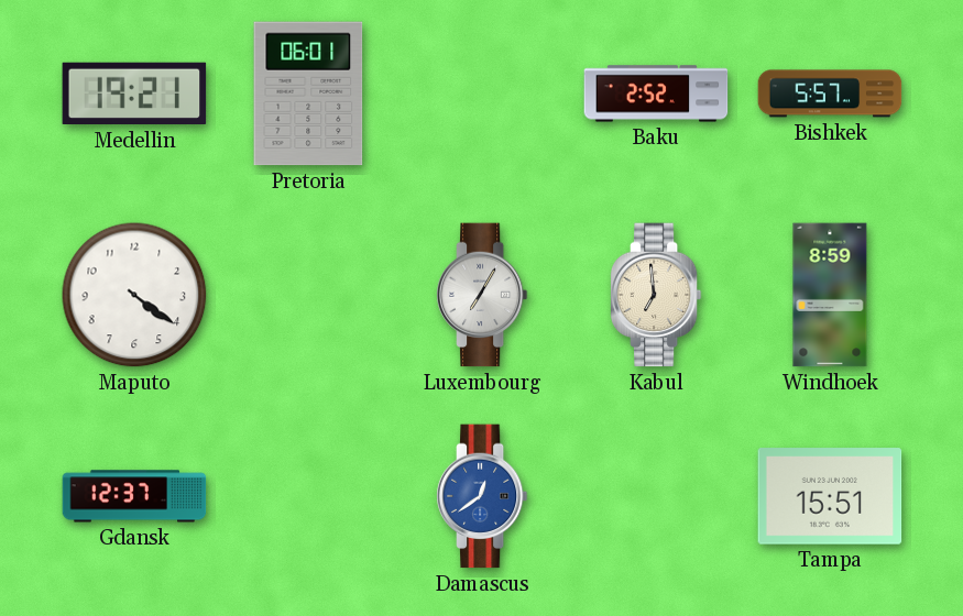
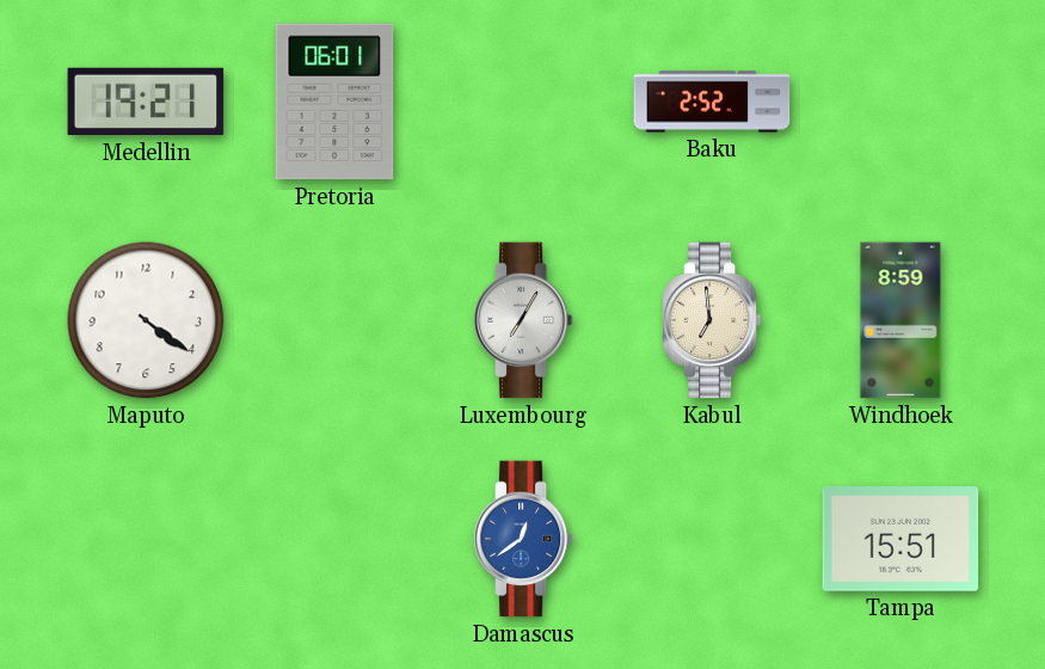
Bishkek: 5:57 -> none (830, 94)
Gdansk: 12:37 -> none (134, 496)
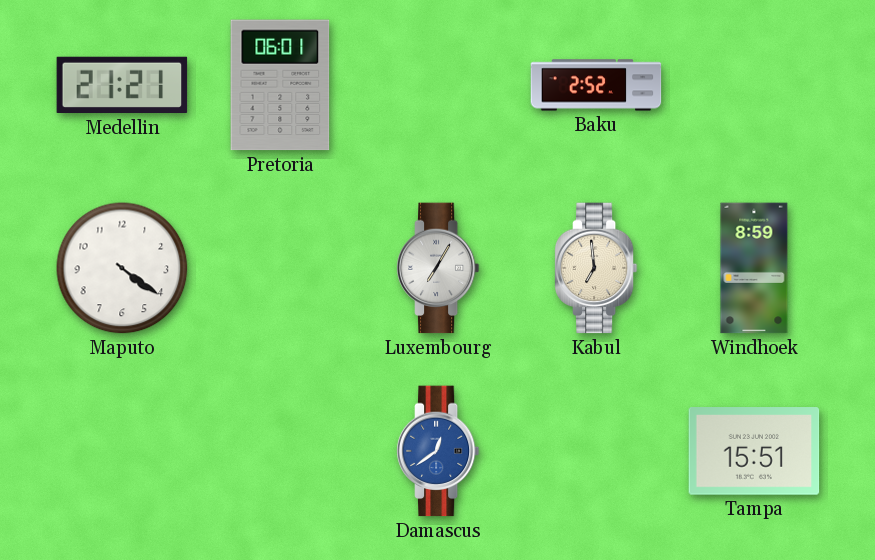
Medellin: 19:21 -> 21:21 (122, 85)
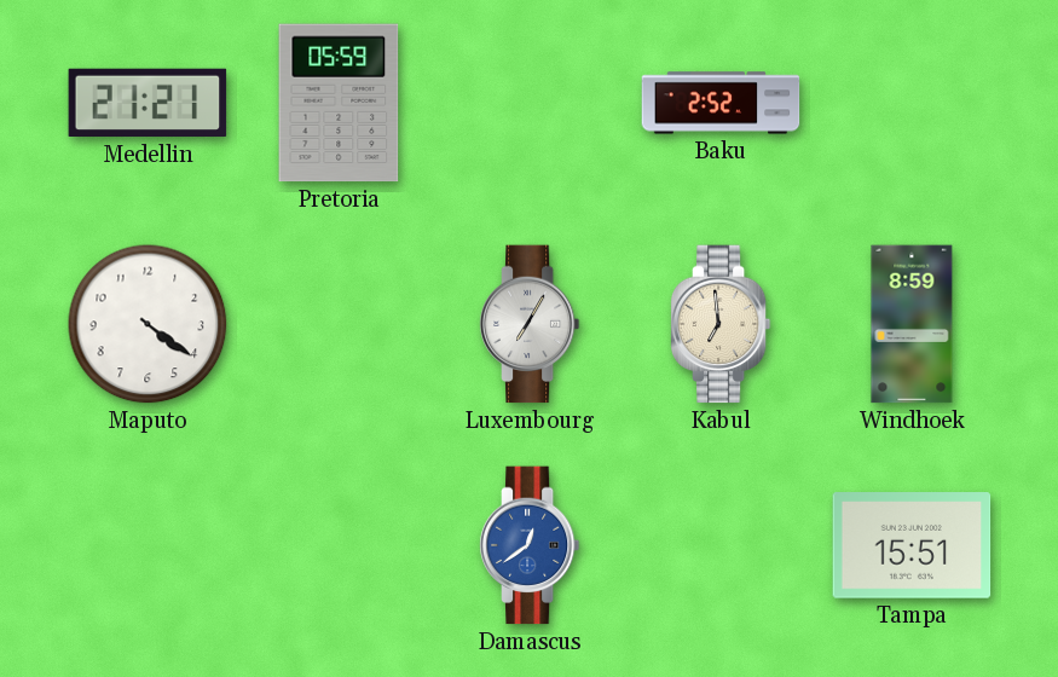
Pretoria: 06:01 -> 05:59 (339, 103)
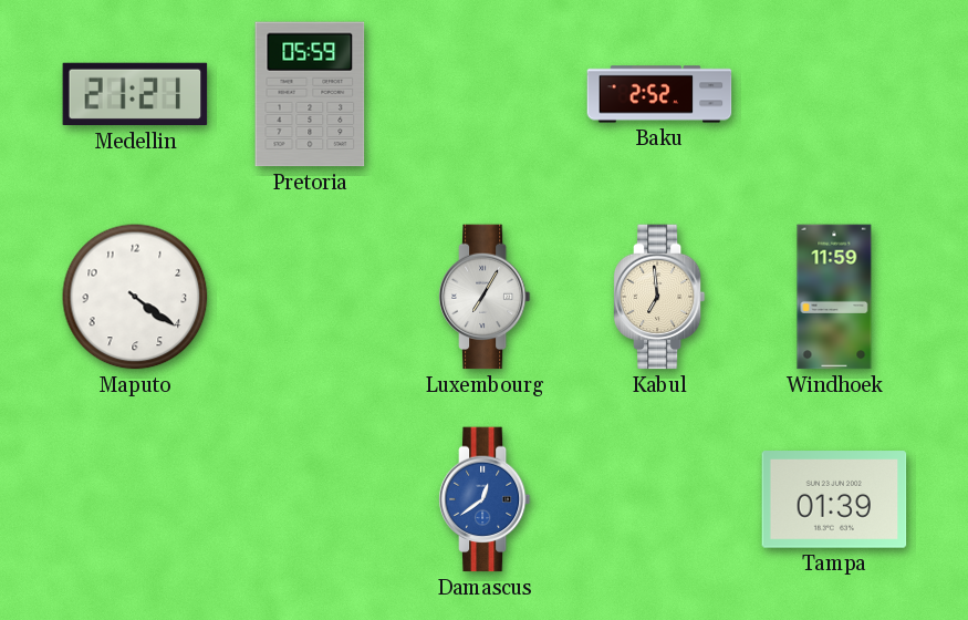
Windhoek: 8:59 -> 11:59 (834, 297)
Tampa: 15:51 -> 01:39 (834, 499)
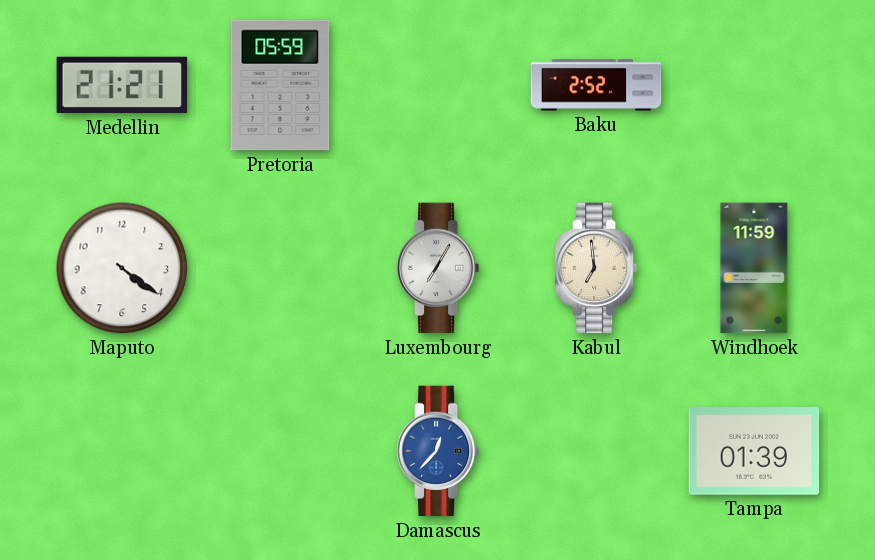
Damascus: 12:39 -> 12:37 (438, 451)
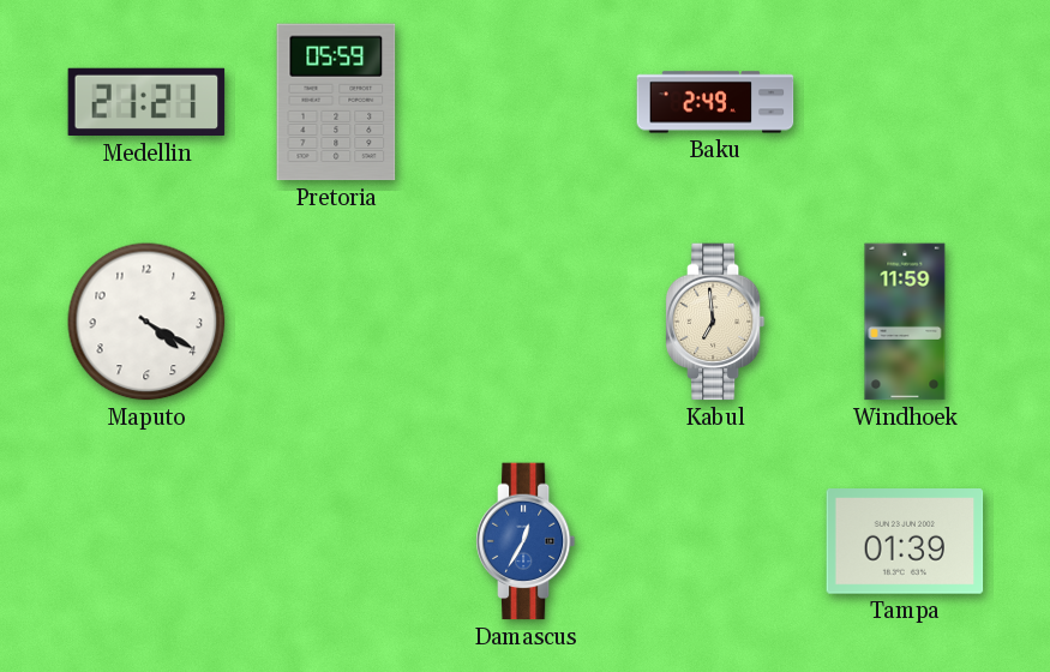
Baku: 2:52 -> 2:49 (715, 102)
Maputo: 4:21 -> 4:20 (146, 322)
Luxembourg: 7:05 -> none (438, 268)
Damascus: 12:37 -> 12:35 (526, 541)
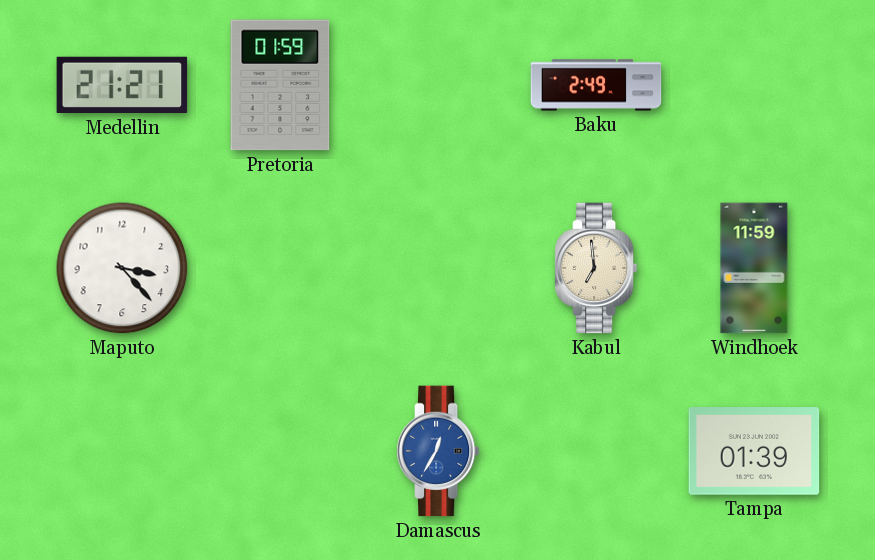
Pretoria: 05:59 -> 01:59 (280, 85)
Maputo: 4:20 -> 3:23 (122, 268)
